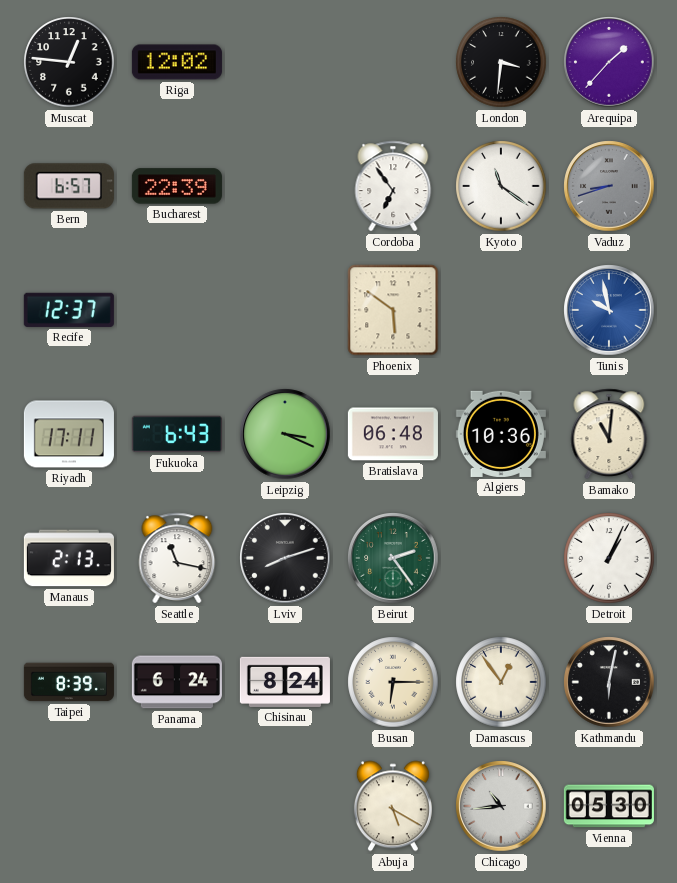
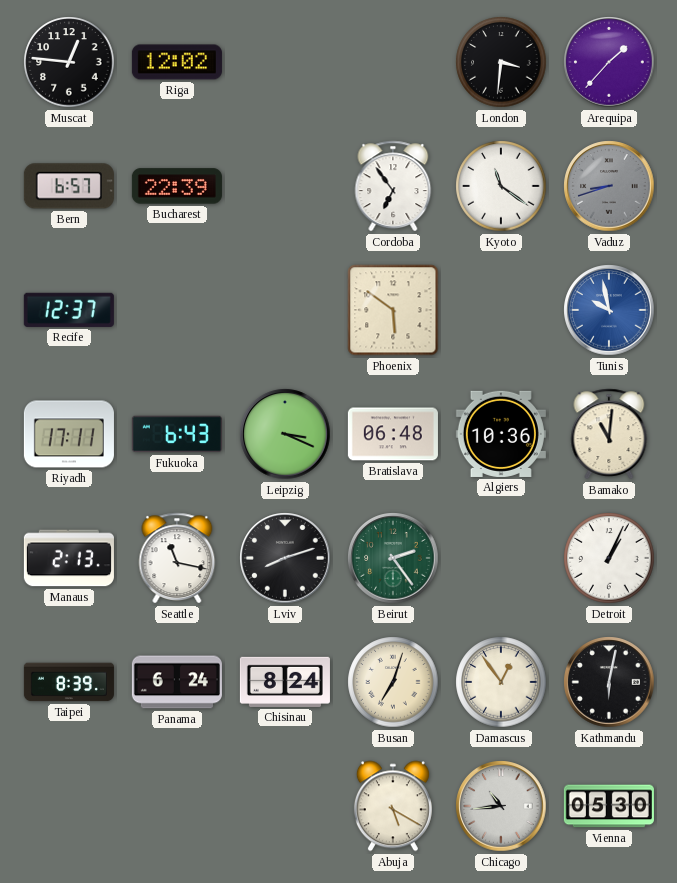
Busan: 6:15 -> 7:03 (393, 682)
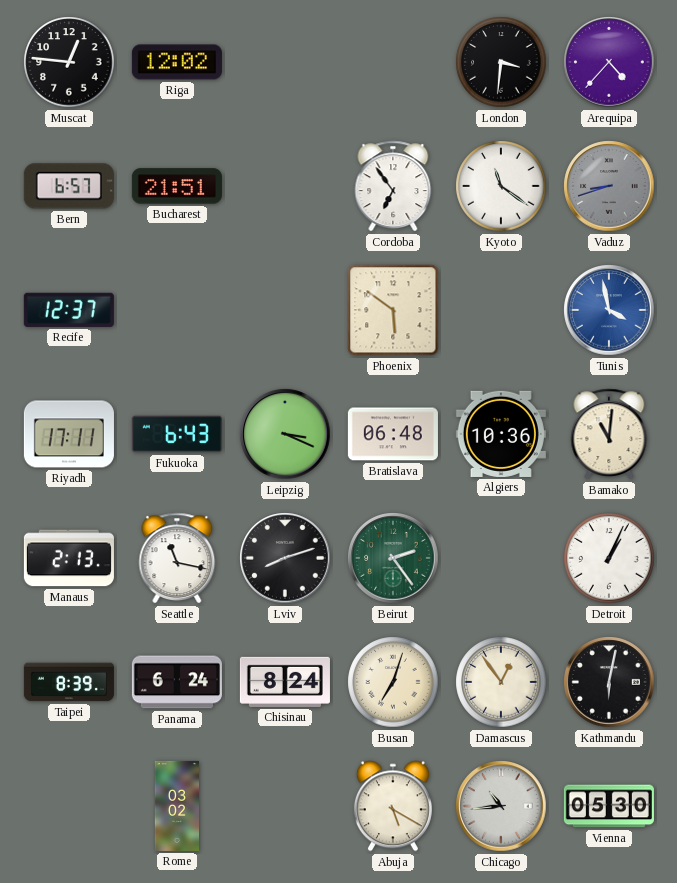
Arequipa: 1:37 -> 4:37 (609, 62)
Bucharest: 22:39 -> 21:51 (177, 186)
Tunis: 9:58 -> 3:58 (609, 310)
Rome: none -> 03:02 (176, 806)
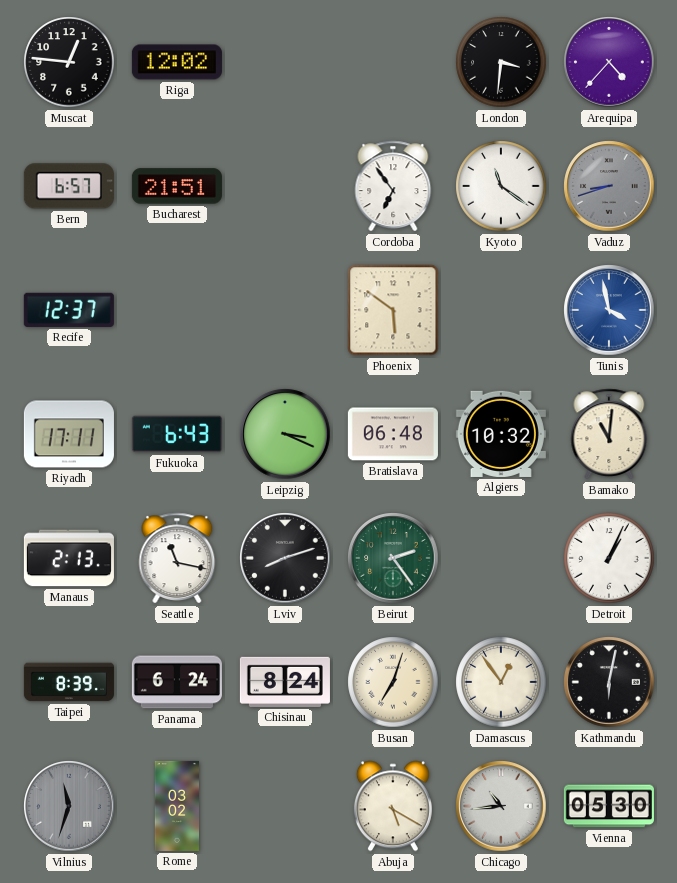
Algiers: 10:36 -> 10:32 (501, 434)
Vilnius: none -> 11:33 (69, 806)
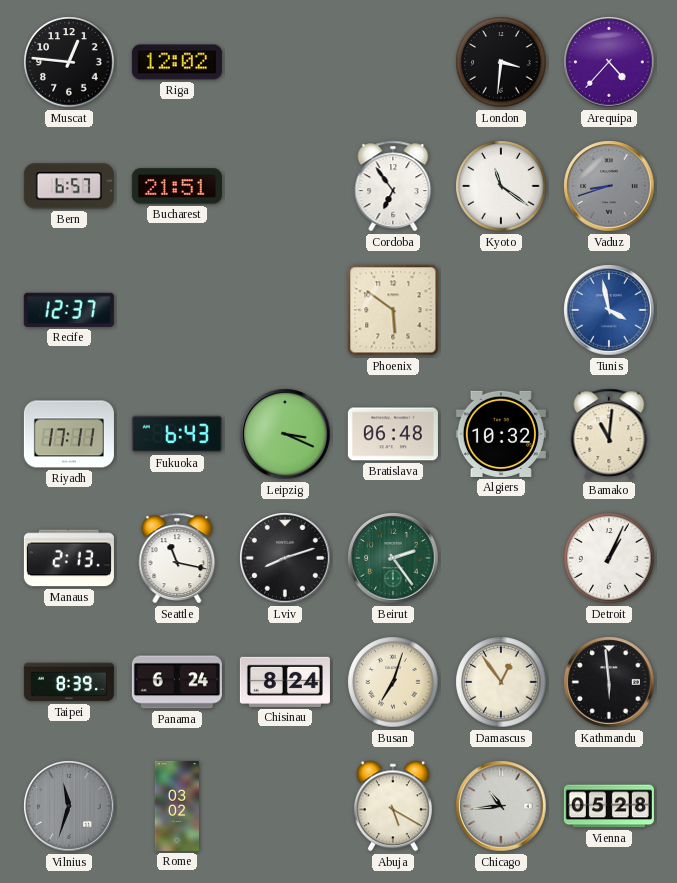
Kathmandu: 6:02 -> 5:59 (609, 682)
Vienna: 05:30 -> 05:28 (609, 806)
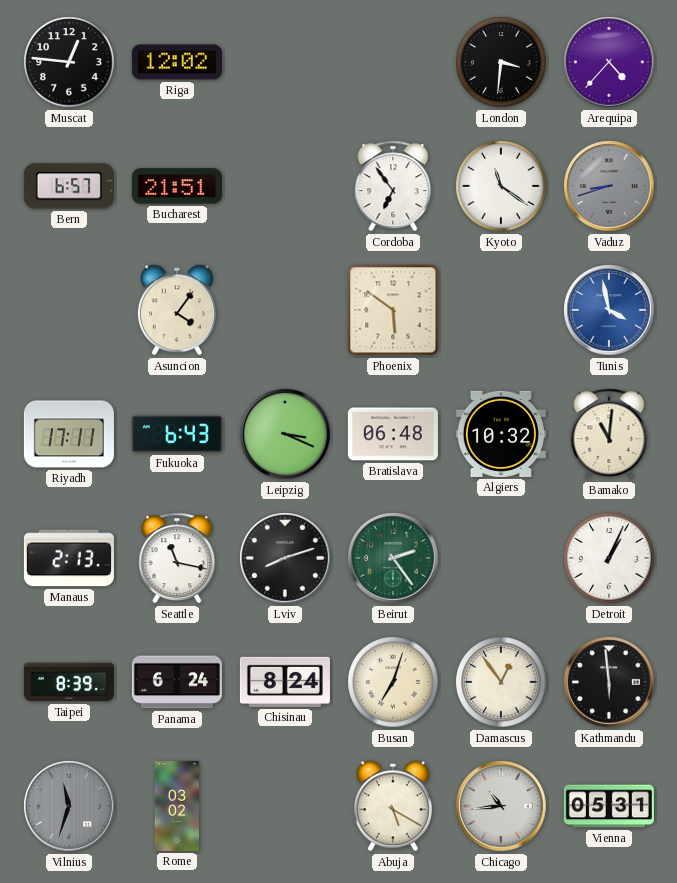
Recife: 12:37 -> none (69, 310)
Asuncion: none -> 4:06 (177, 310)
Vienna: 05:28 -> 05:31 (609, 806)
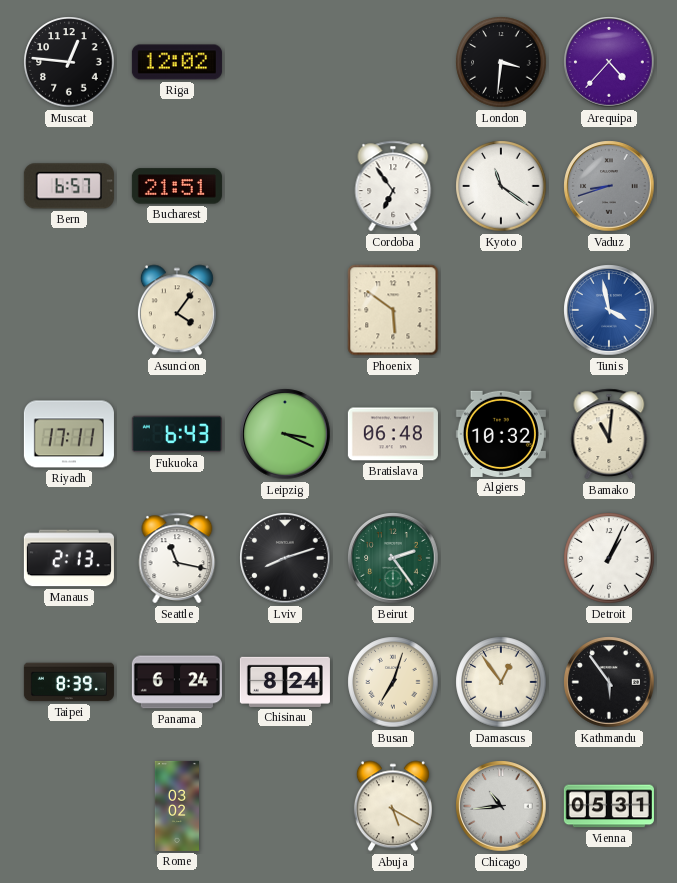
Kathmandu: 5:59 -> 5:54 (609, 682)
Vilnius: 11:33 -> none (69, 806)
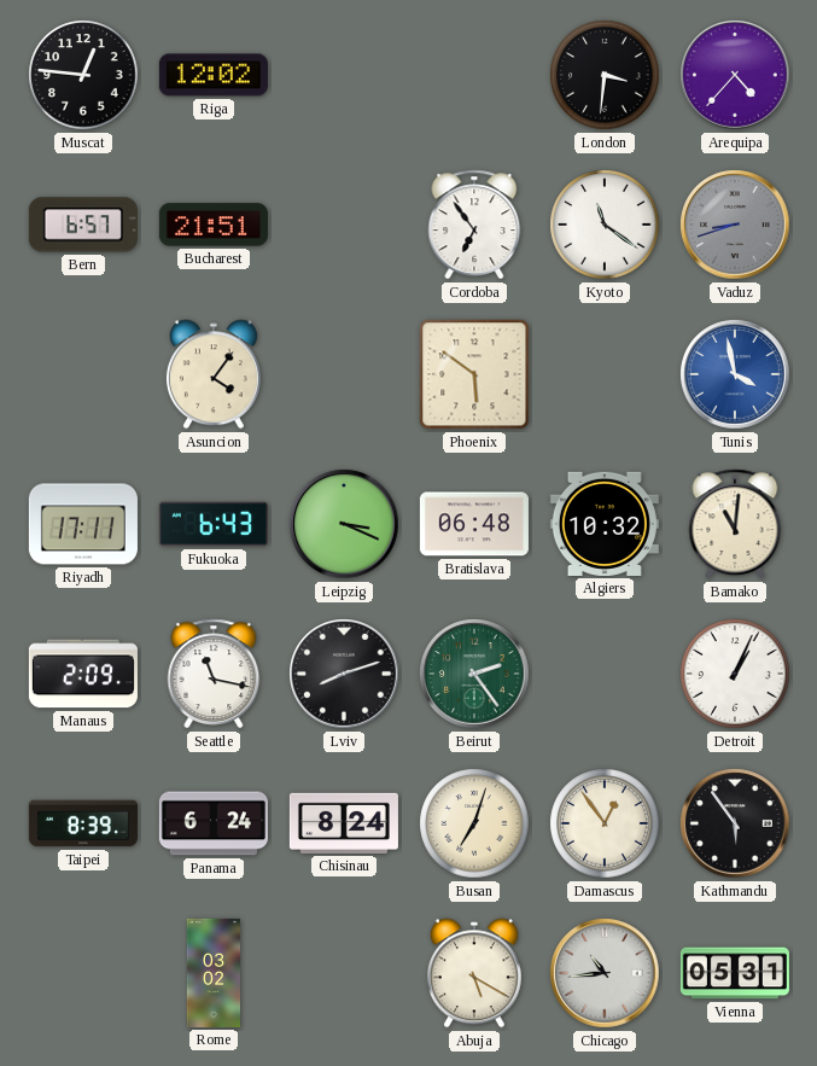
Manaus: 2:13 -> 2:09 (83, 674)
